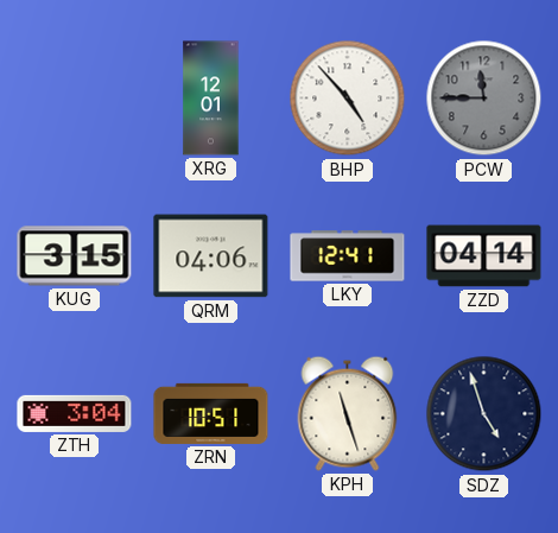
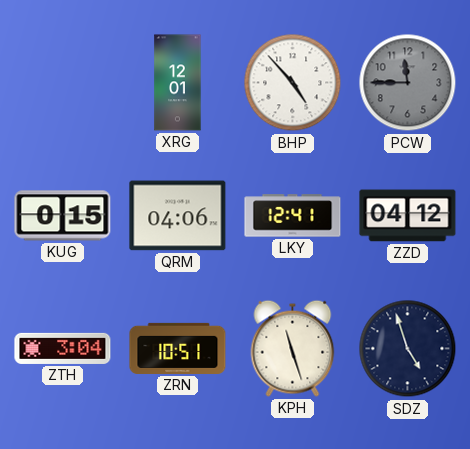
KUG: 3:15 -> 0:15 (63, 216)
ZZD: 04:14 -> 04:12 (408, 216)
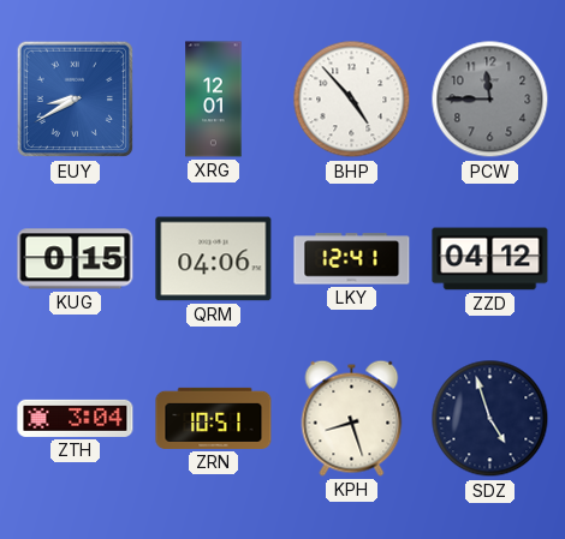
EUY: none -> 8:40 (76, 100)
KPH: 11:27 -> 8:27 (352, 418)
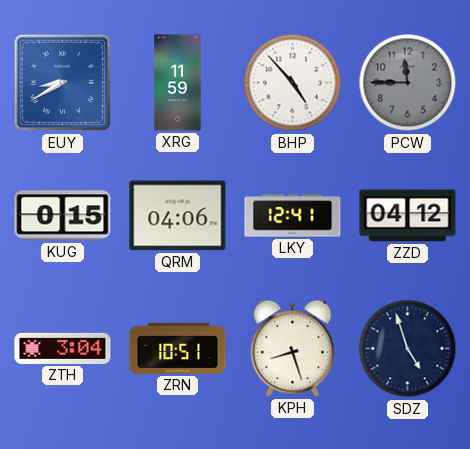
XRG: 12:01 -> 11:59 (178, 83)
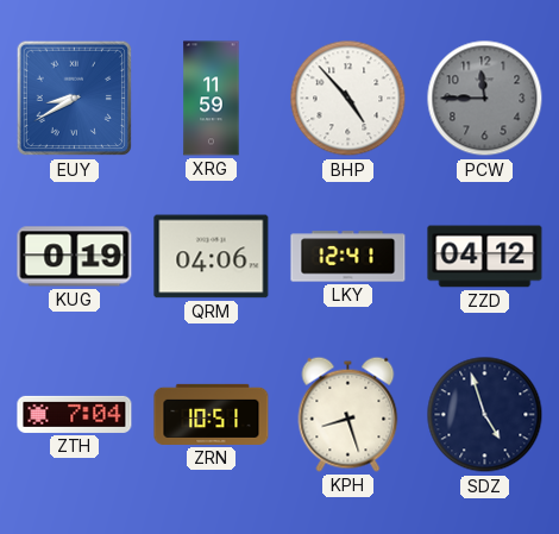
KUG: 0:15 -> 0:19 (75, 257)
ZTH: 3:04 -> 7:04 (75, 414)
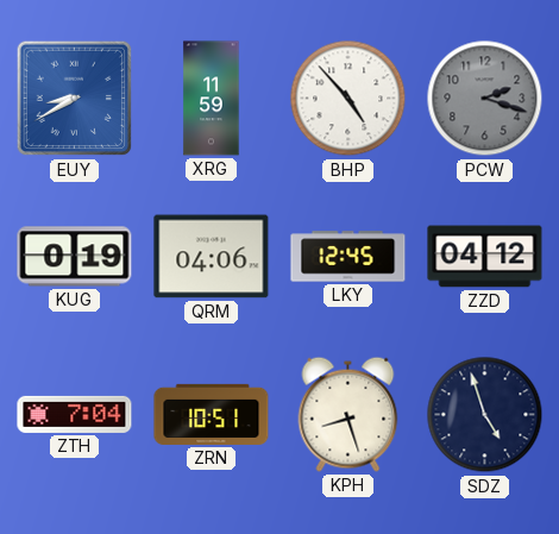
PCW: 11:45 -> 2:18 (485, 99)
LKY: 12:41 -> 12:45 (348, 257)
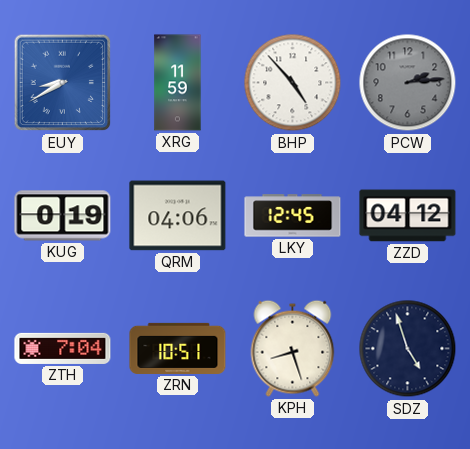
PCW: 2:18 -> 2:14 (408, 83)
